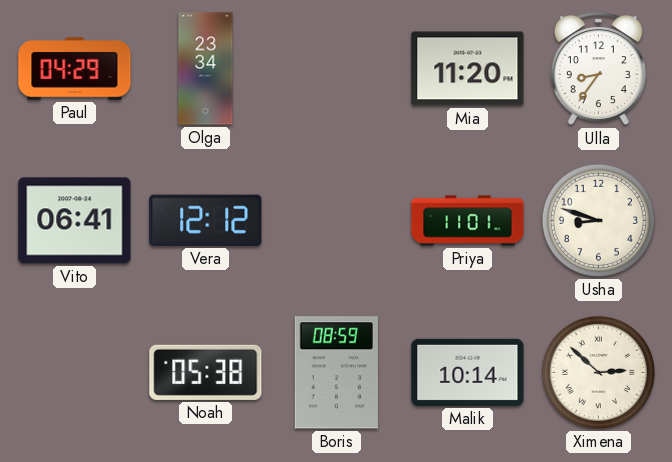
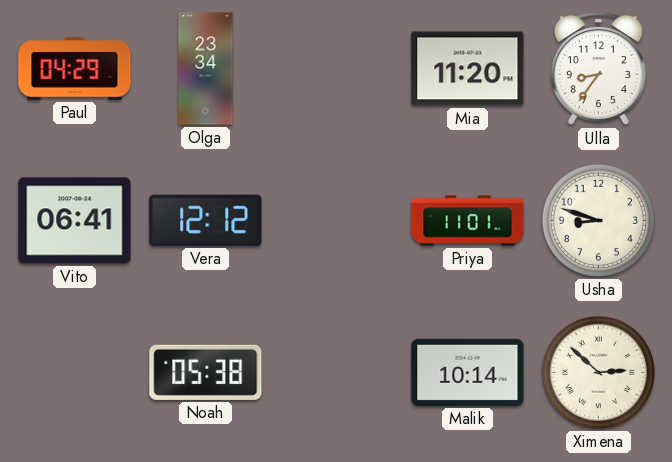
Boris: 08:59 -> none (336, 373)
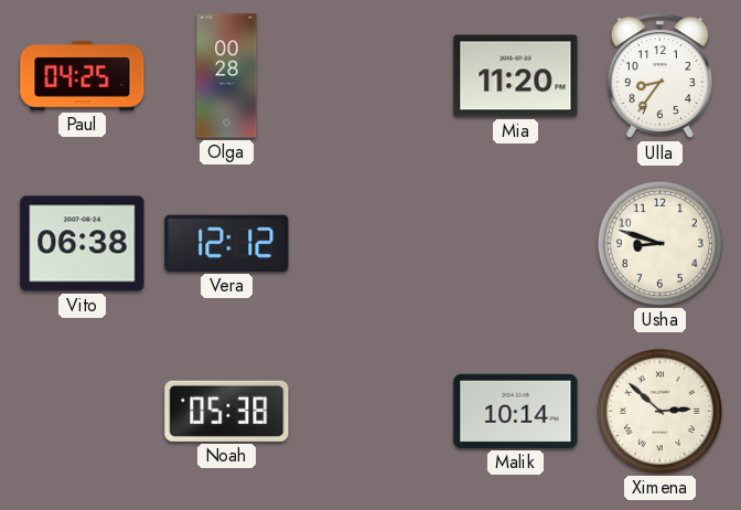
Paul: 04:29 -> 04:25 (83, 76)
Olga: 23:34 -> 00:28 (227, 76)
Vito: 06:41 -> 06:38 (83, 244)
Priya: 11:01 -> none (468, 221)
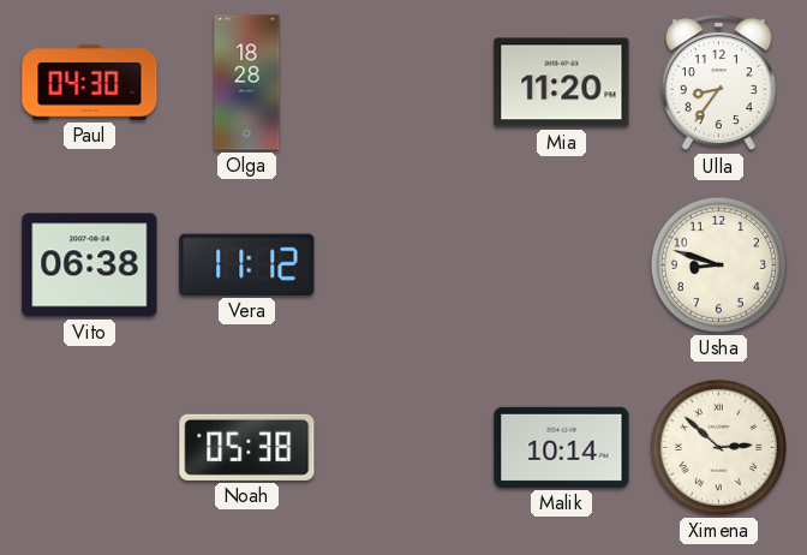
Paul: 04:25 -> 04:30 (90, 83)
Olga: 00:28 -> 18:28 (247, 83)
Vera: 12:12 -> 11:12 (247, 264)
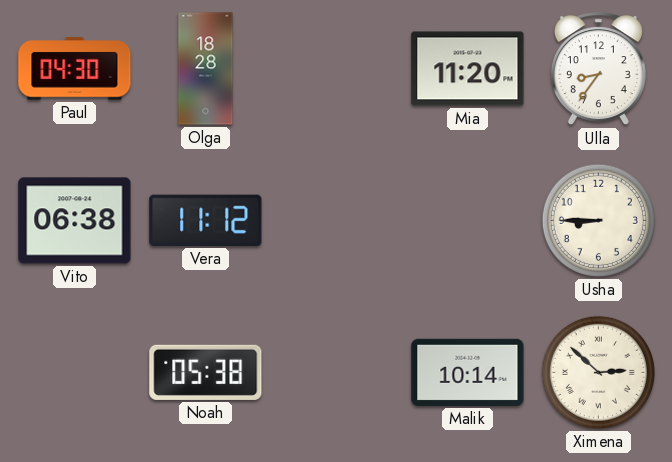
Usha: 8:48 -> 8:45 (598, 220)
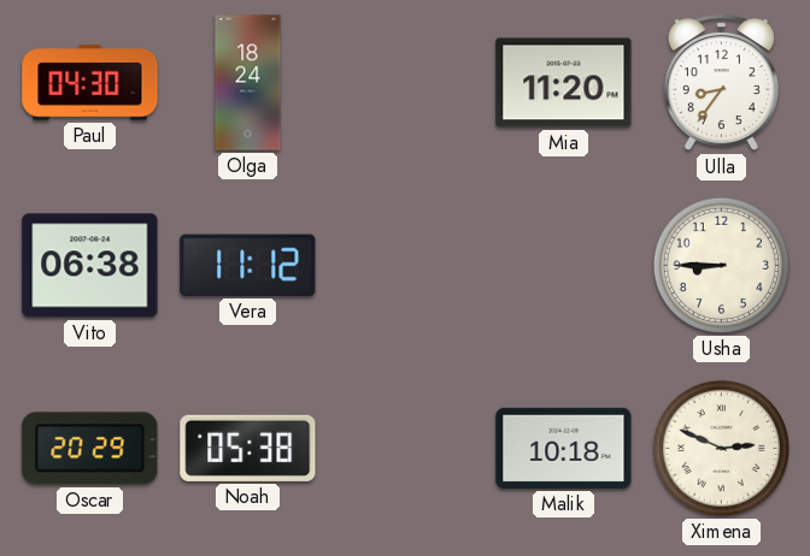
Olga: 18:28 -> 18:24 (248, 83)
Oscar: none -> 20:29 (90, 449)
Malik: 10:14 -> 10:18 (564, 448)
Ximena: 2:52 -> 2:49 (721, 448)
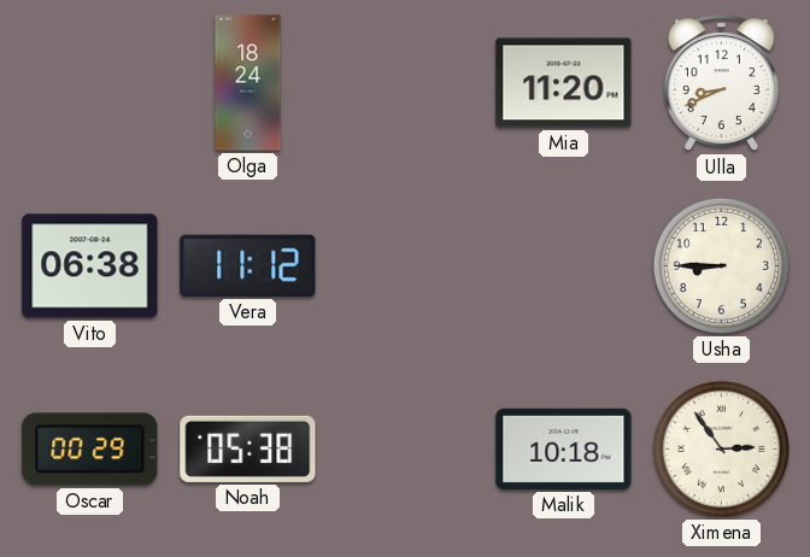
Paul: 04:30 -> none (90, 83)
Ulla: 8:36 -> 8:41 (721, 83)
Oscar: 20:29 -> 00:29 (90, 450)
Ximena: 2:49 -> 2:54 (721, 448)
